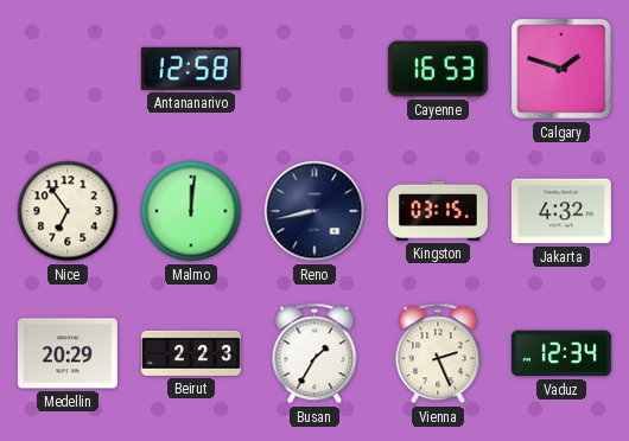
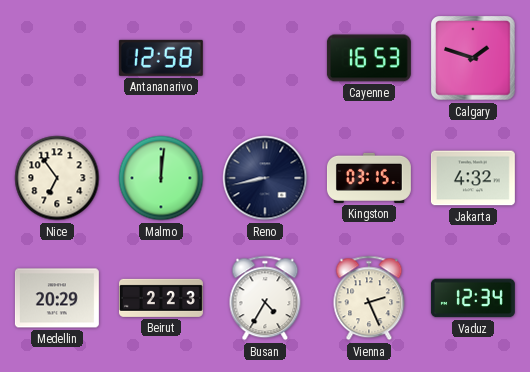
Busan: 1:35 -> 4:35 (265, 298)
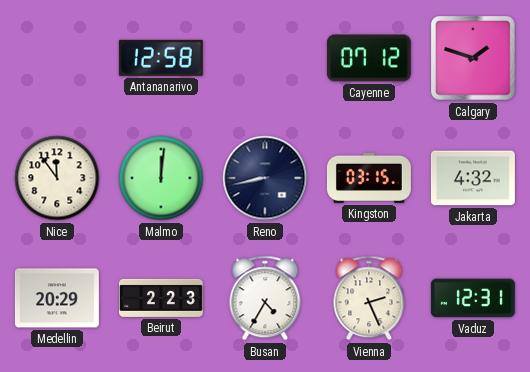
Cayenne: 16:53 -> 07:12 (369, 58)
Nice: 6:54 -> 11:54 (57, 178)
Vaduz: 12:34 -> 12:31 (473, 298)
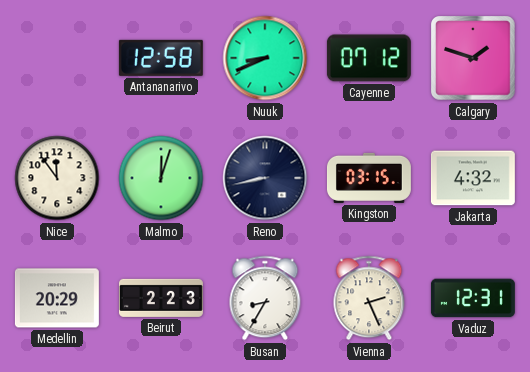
Nuuk: none -> 8:41 (265, 58)
Malmo: 12:01 -> 12:03 (161, 178)
Busan: 4:35 -> 8:35 (265, 298)
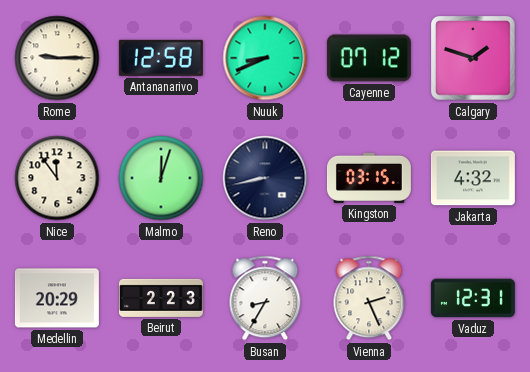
Rome: none -> 9:15 (57, 58)
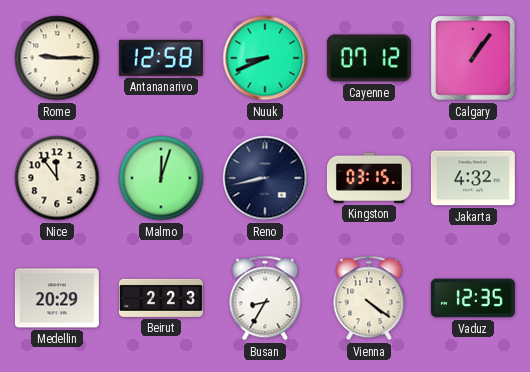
Calgary: 1:48 -> 1:06 (473, 58)
Vienna: 2:26 -> 4:21 (369, 298)
Vaduz: 12:31 -> 12:35 (473, 298)
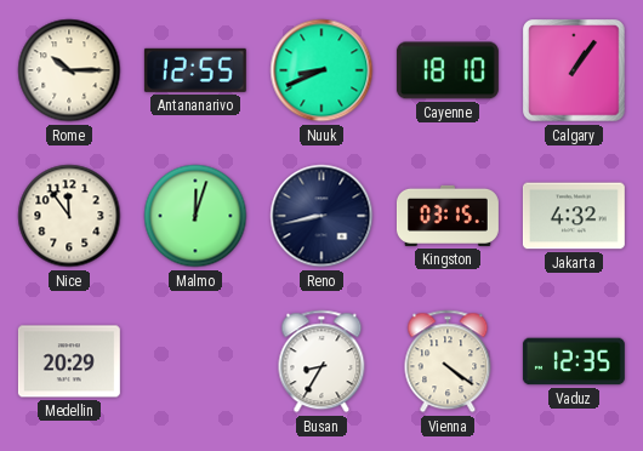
Rome: 9:15 -> 10:15 (69, 70)
Antananarivo: 12:58 -> 12:55 (195, 70)
Cayenne: 07:12 -> 18:10 (448, 70)
Beirut: 2:23 -> none (161, 298)
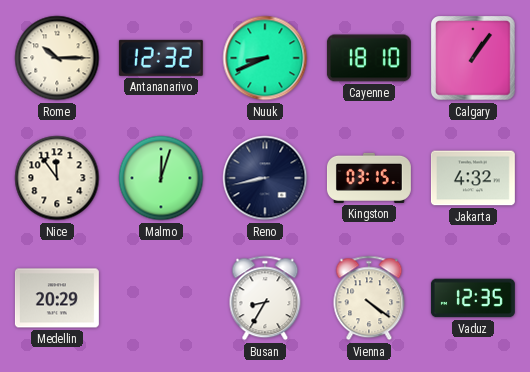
Antananarivo: 12:55 -> 12:32 (161, 58)
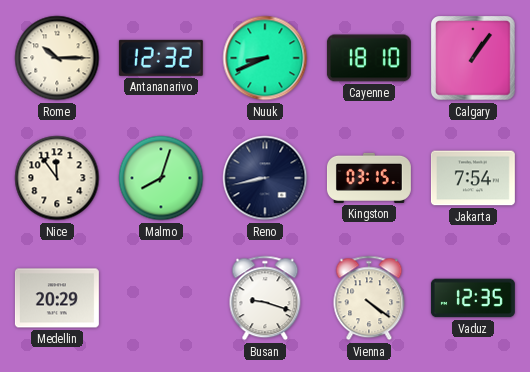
Malmo: 12:03 -> 8:03 (161, 178)
Jakarta: 4:32 -> 7:54 (473, 178)
Busan: 8:35 -> 9:18 (265, 298)
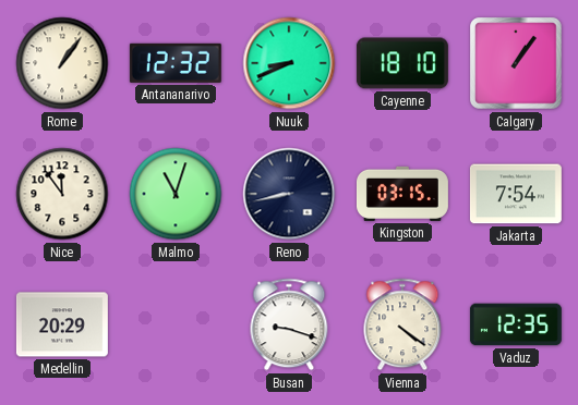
Rome: 10:15 -> 1:06 (62, 63)
Malmo: 8:03 -> 11:03 (176, 194)
